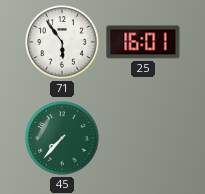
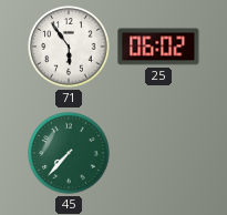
25: 16:01 -> 06:02 (158, 47)
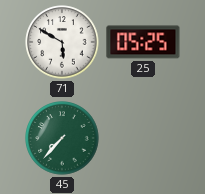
71: 5:54 -> 5:50 (62, 42)
25: 06:02 -> 05:25 (143, 42)
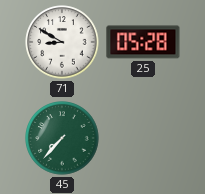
71: 5:50 -> 8:50 (62, 42)
25: 05:25 -> 05:28 (143, 42)
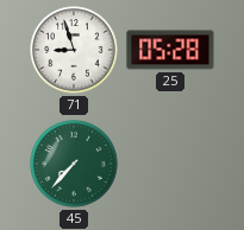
71: 8:50 -> 8:57 (74, 50)
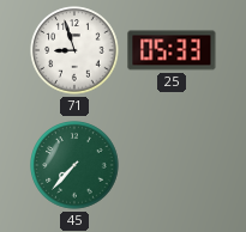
25: 05:28 -> 05:33 (172, 50)
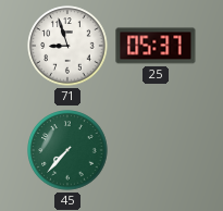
25: 05:33 -> 05:37 (156, 46)
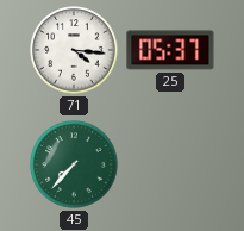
71: 8:57 -> 4:16 (74, 50)
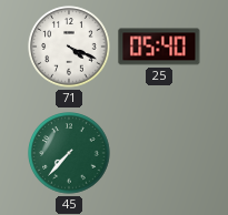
71: 4:16 -> 4:19 (69, 47)
25: 05:37 -> 05:40 (159, 47)
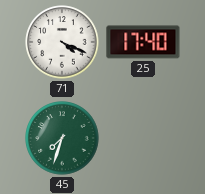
25: 05:40 -> 17:40 (143, 42)
45: 7:37 -> 7:33 (62, 138)
